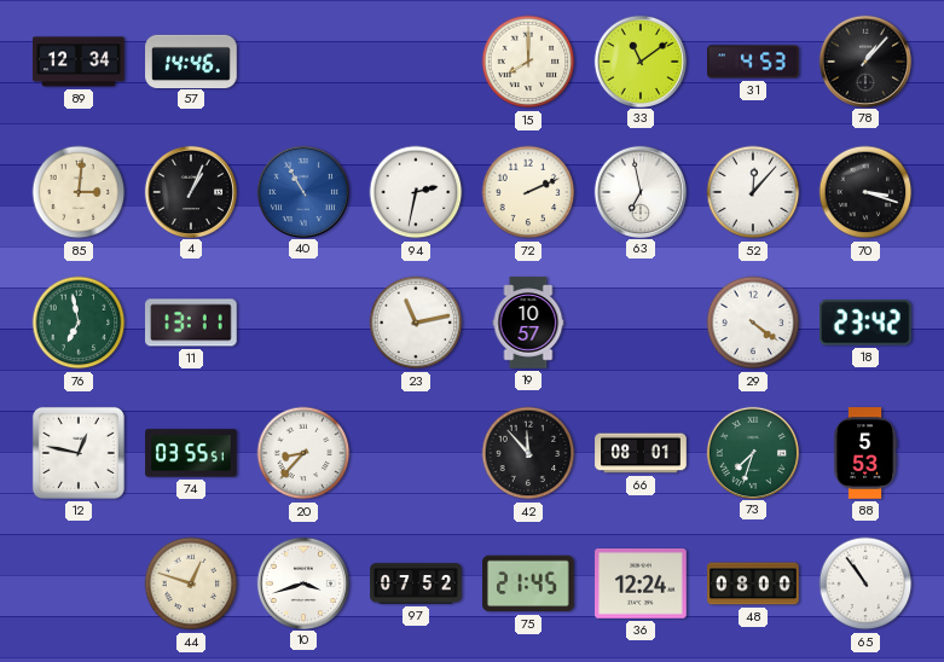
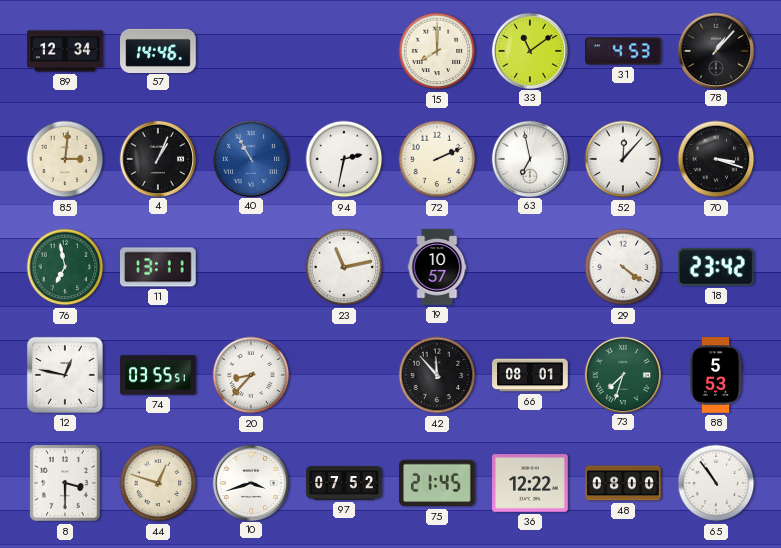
8: none -> 3:30 (65, 483)
36: 12:24 -> 12:22 (530, 483)
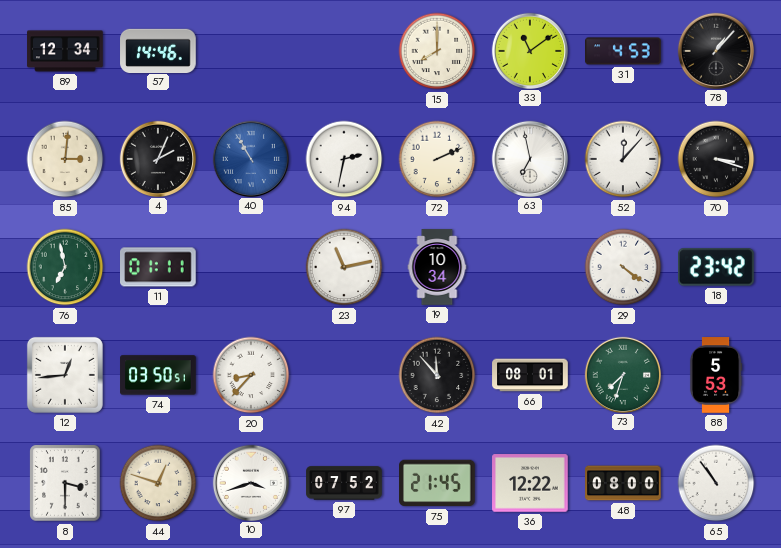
4: 1:04 -> 2:04 (157, 158)
11: 13:11 -> 01:11 (159, 267)
19: 10:57 -> 10:34 (437, 267)
12: 12:47 -> 12:44 (65, 375)
74: 03:55 -> 03:50 (158, 375)
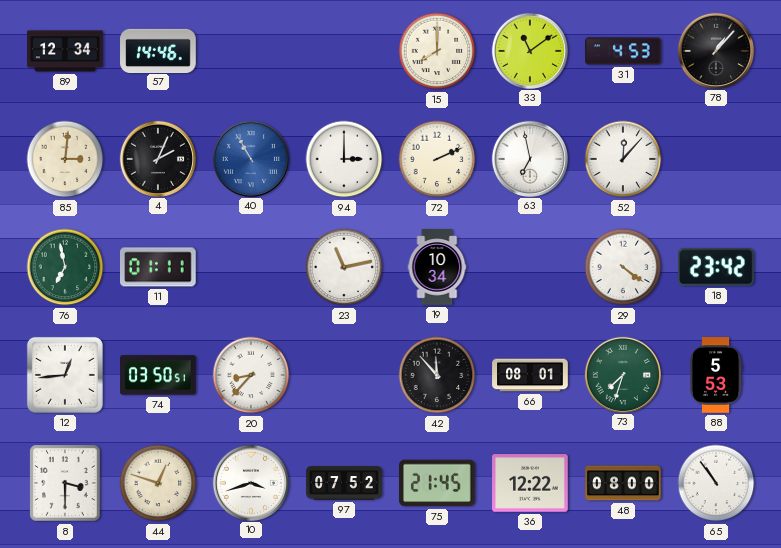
94: 2:32 -> 3:00 (344, 159)
70: 3:18 -> none (716, 159)
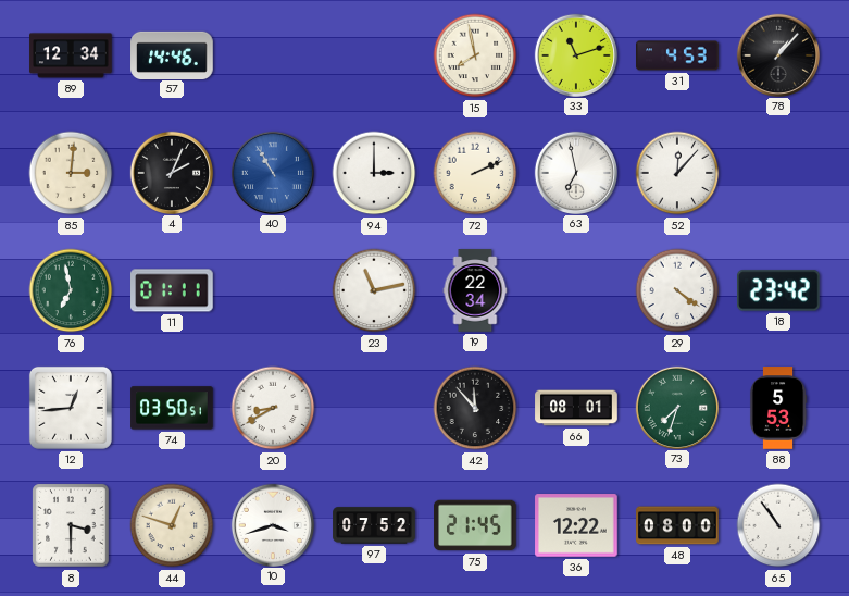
15: 8:00 -> 7:58 (475, 55)
33: 11:09 -> 11:12 (575, 54)
19: 10:34 -> 22:34 (475, 290)
20: 8:37 -> 8:40 (273, 408)
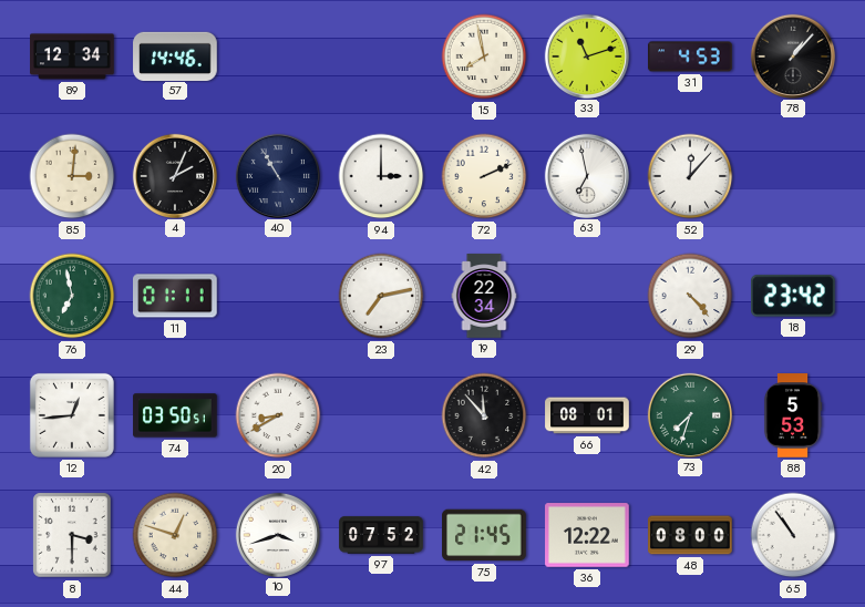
40 dial: blue -> navy (277, 175)
23: 11:13 -> 7:13 (381, 296)
29: 4:21 -> 4:23 (690, 296)
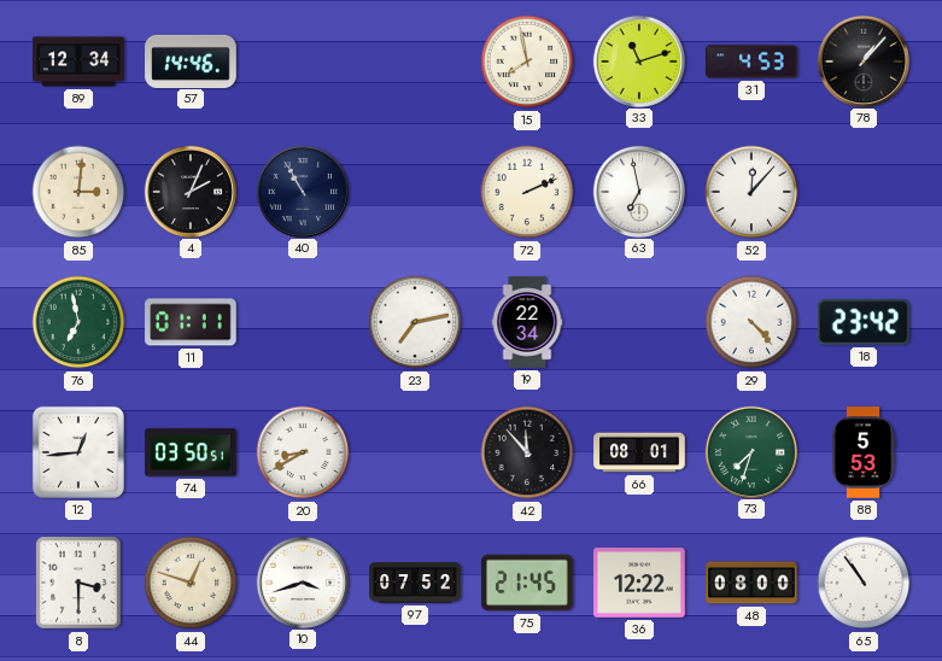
94: 3:00 -> none (381, 176)
